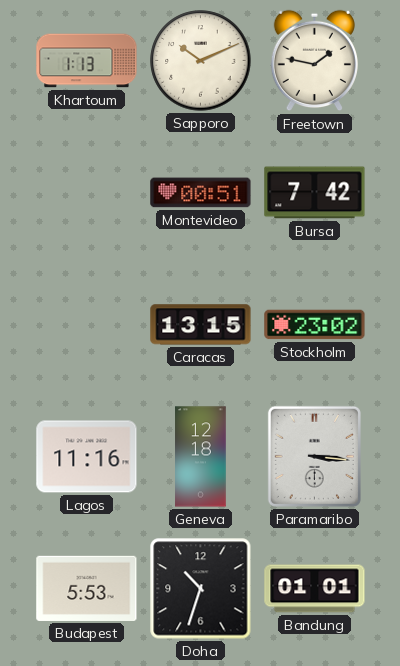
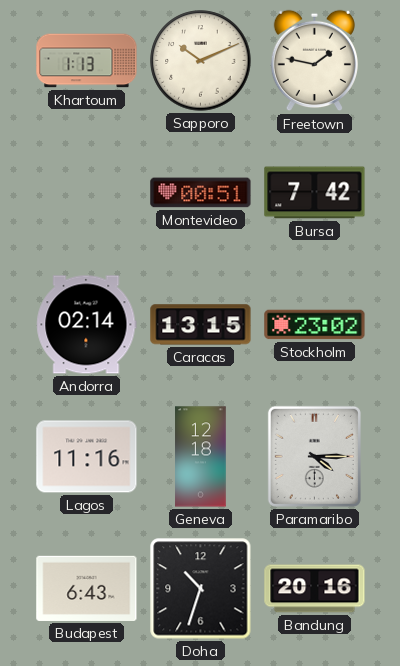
Andorra: none -> 02:14 (87, 325)
Paramaribo: 3:16 -> 4:15 (314, 456)
Budapest: 5:53 -> 6:43 (87, 588)
Bandung: 01:01 -> 20:16 (315, 589)
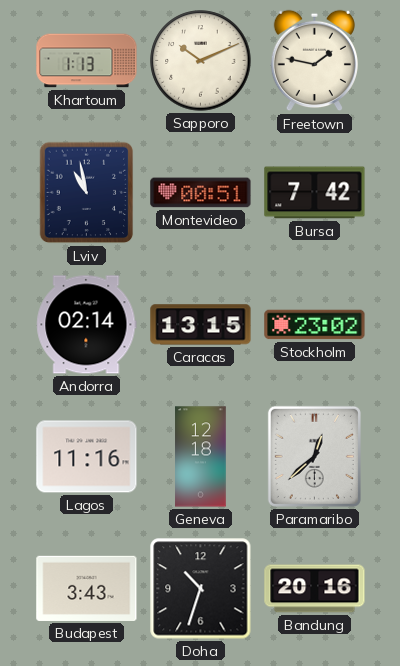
Lviv: none -> 10:58 (87, 193)
Paramaribo: 4:15 -> 12:38 (314, 456)
Budapest: 6:43 -> 3:43 (87, 588)
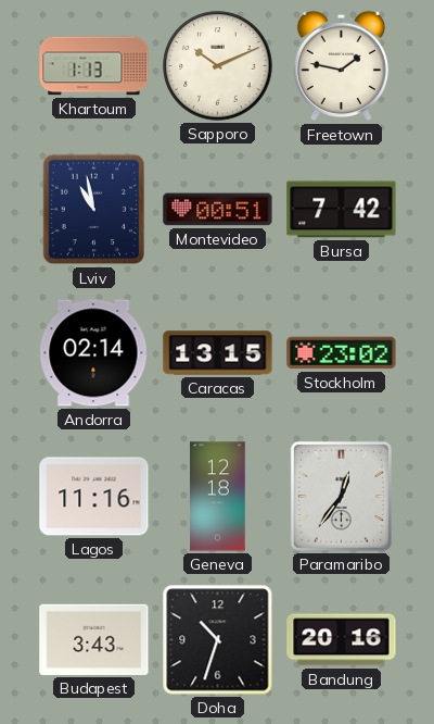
Paramaribo: 12:38 -> 12:36 (341, 496)
